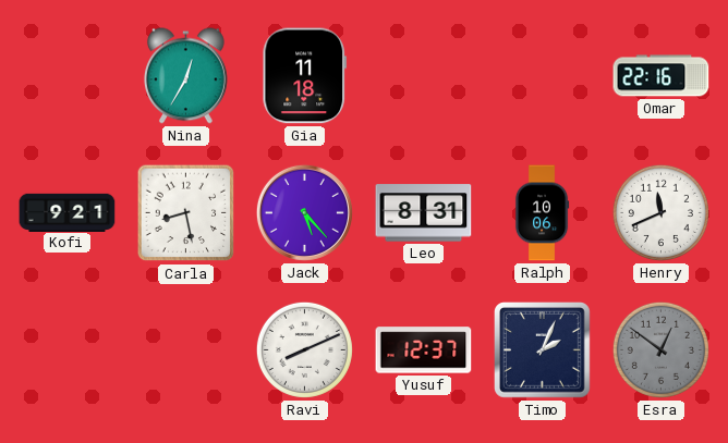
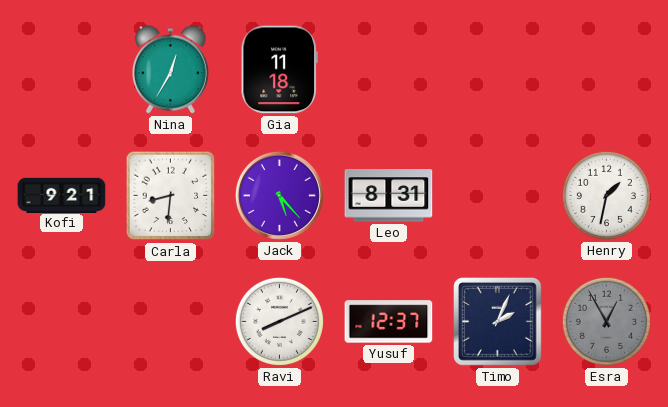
Omar: 22:16 -> none (662, 76)
Carla: 8:28 -> 8:31 (171, 196)
Ralph: 10:06 -> none (542, 213)
Henry: 11:41 -> 1:32 (606, 195)
Esra: 12:51 -> 12:55 (606, 321)
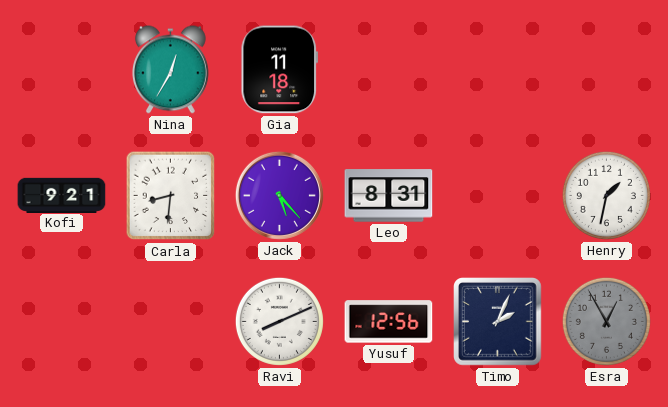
Yusuf: 12:37 -> 12:56 (389, 322)
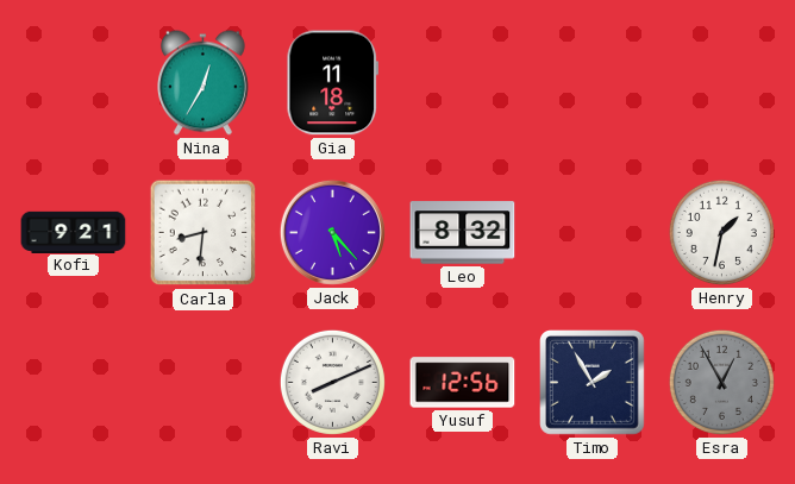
Leo: 8:31 -> 8:32 (463, 233)
Timo: 2:04 -> 1:55 (593, 383)
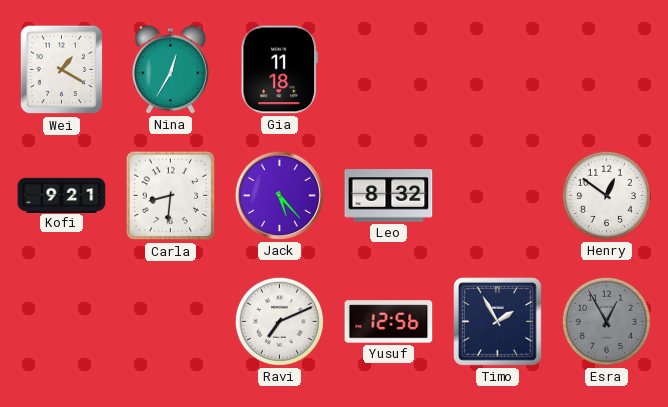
Wei: none -> 1:20 (62, 70)
Henry: 1:32 -> 12:51 (606, 195)
Ravi: 8:11 -> 7:11 (279, 321)
